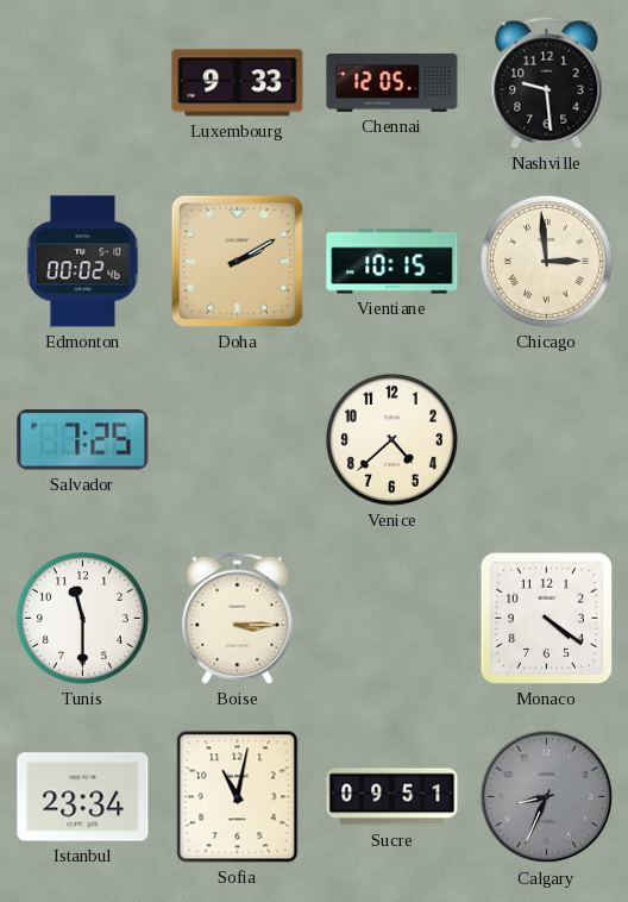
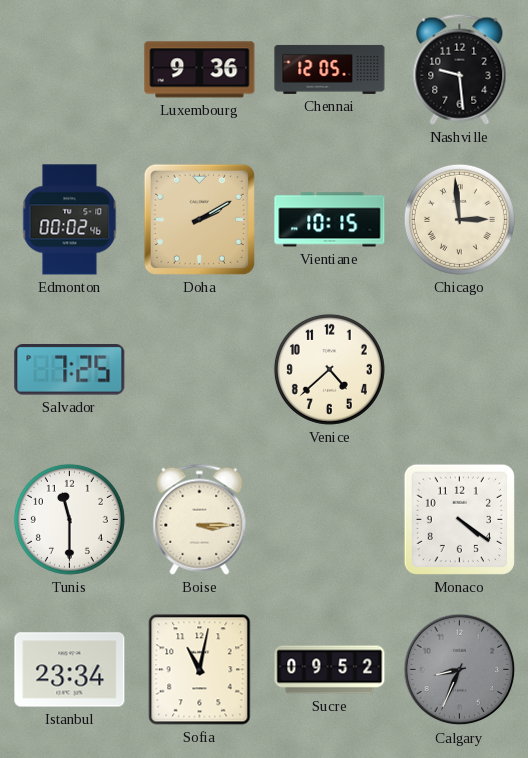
Luxembourg: 9:33 -> 9:36 (200, 70)
Sucre: 09:51 -> 09:52 (330, 670)
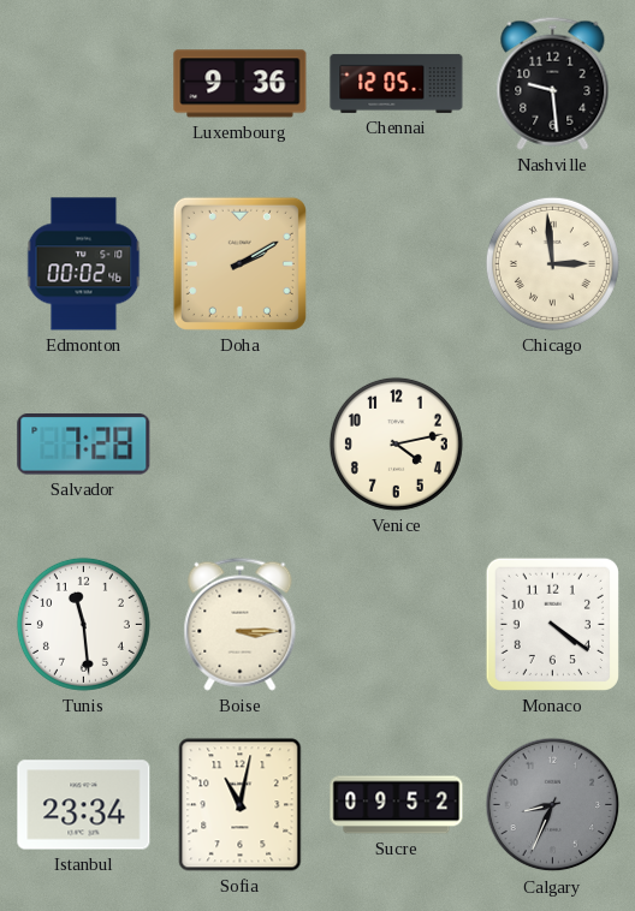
Vientiane: 10:15 -> none (330, 220)
Salvador: 7:25 -> 7:28 (84, 445)
Venice: 4:38 -> 4:13 (396, 443)
Tunis: 11:30 -> 11:29 (83, 624)
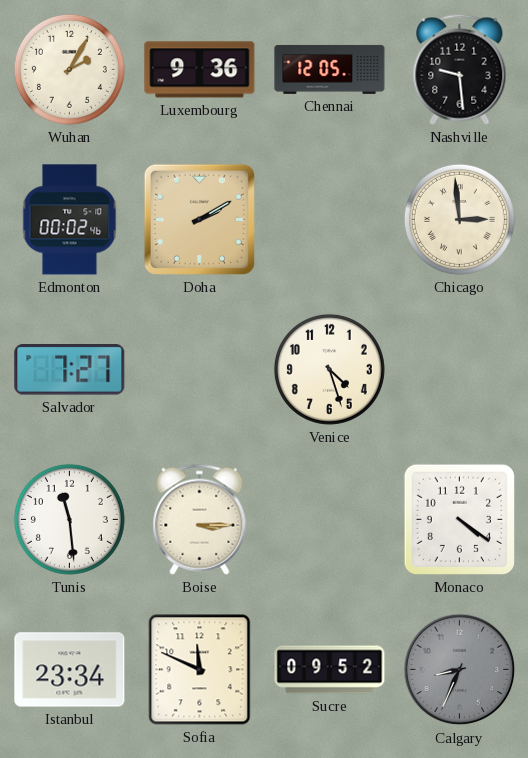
Wuhan: none -> 2:05 (69, 69)
Salvador: 7:28 -> 7:27 (70, 370)
Venice: 4:13 -> 4:27 (329, 369)
Sofia: 11:02 -> 11:49 (200, 670)
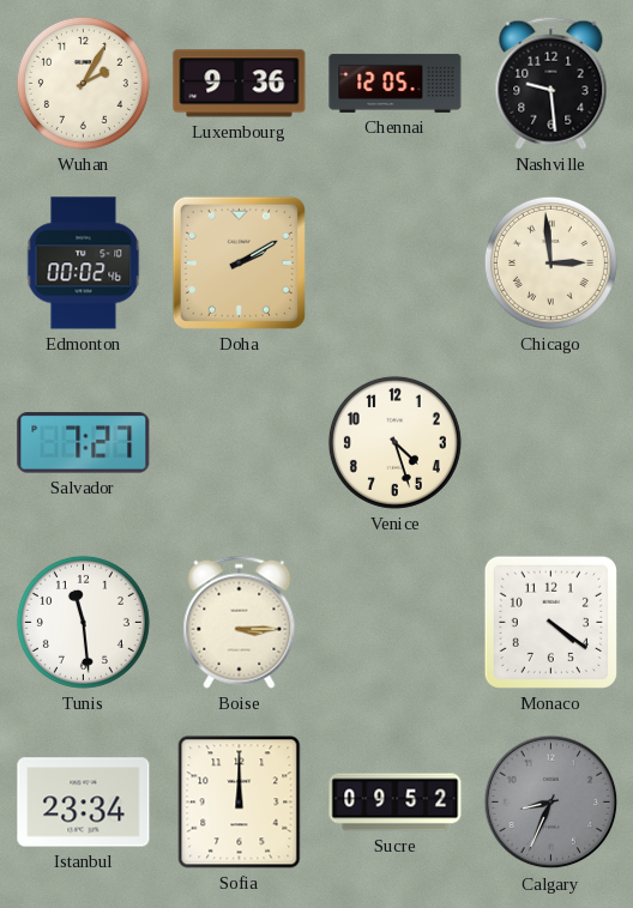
Sofia: 11:49 -> 12:00 (240, 803)
